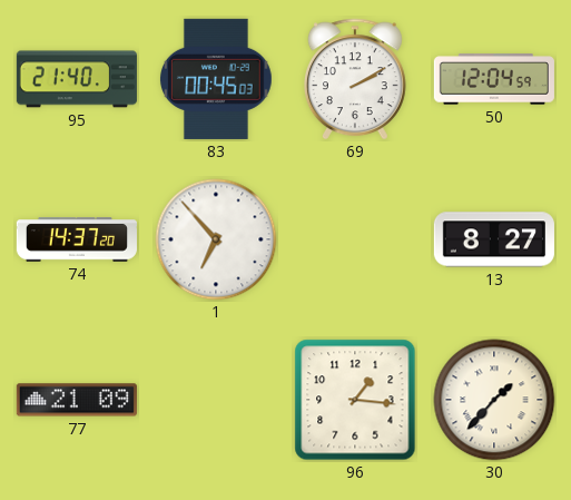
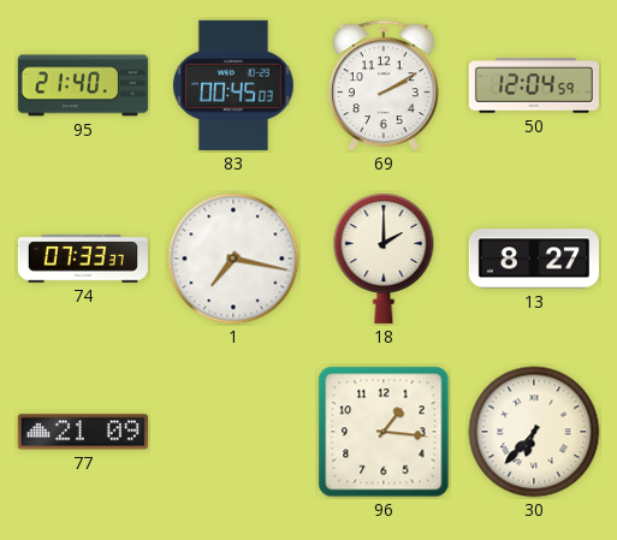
74: 14:37 -> 07:33 (83, 259)
1: 6:53 -> 7:17 (233, 259)
18: none -> 2:00 (384, 259)
30: 1:37 -> 6:37 (534, 432)
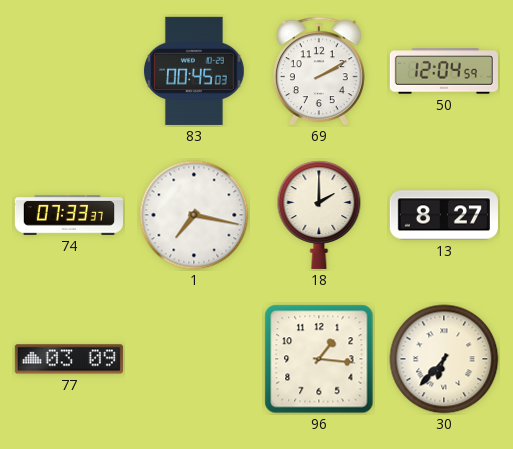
95: 21:40 -> none (83, 85)
77: 21:09 -> 03:09 (69, 359)
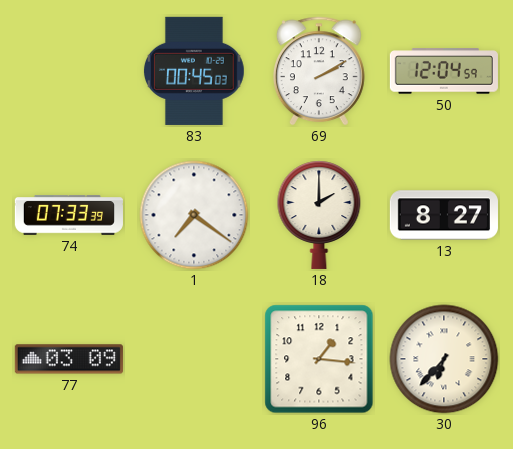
74: 07:33:37 -> 07:33:39 (69, 215)
1: 7:17 -> 7:21 (194, 215)
